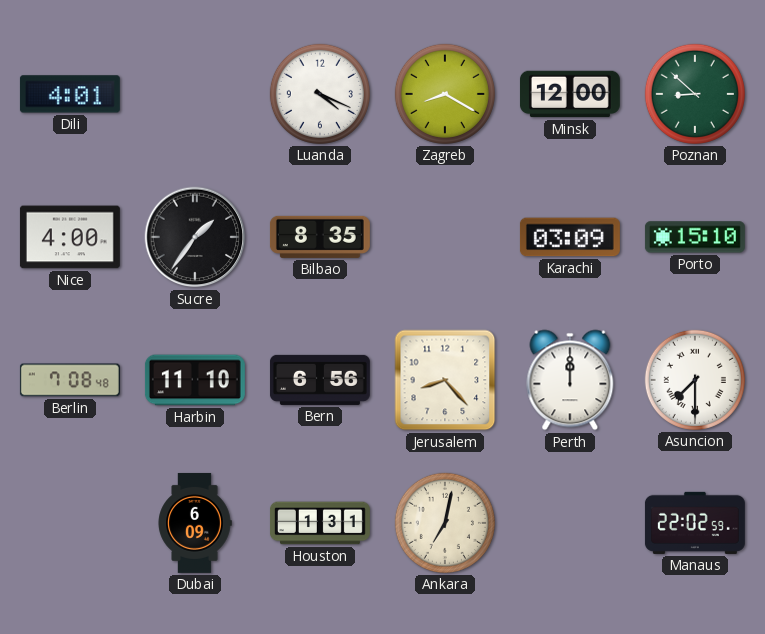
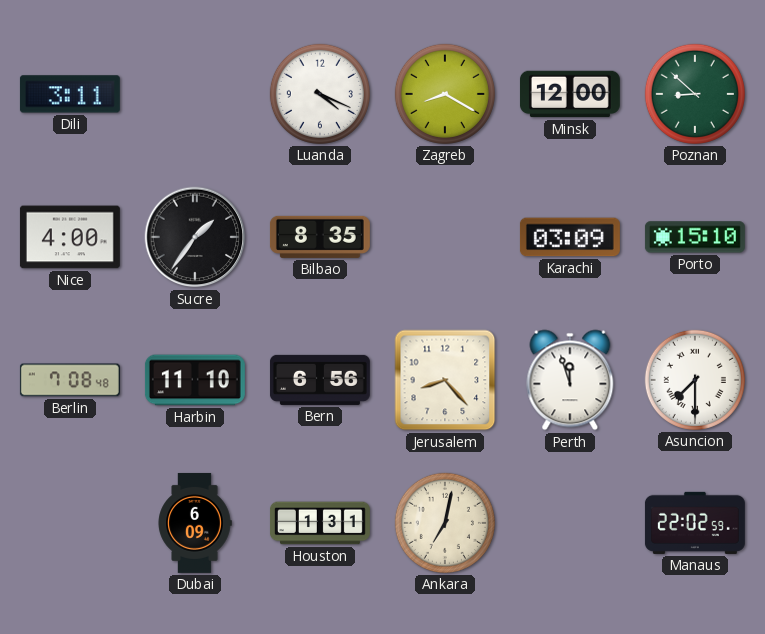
Dili: 4:01 -> 3:11 (70, 94)
Perth: 12:00 -> 11:57 (570, 380)
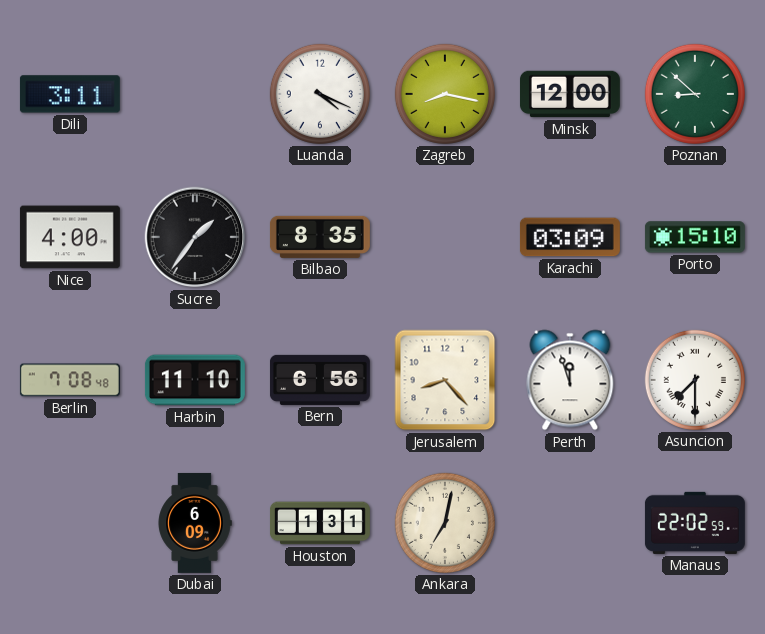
Zagreb: 8:20 -> 8:17 (445, 94)
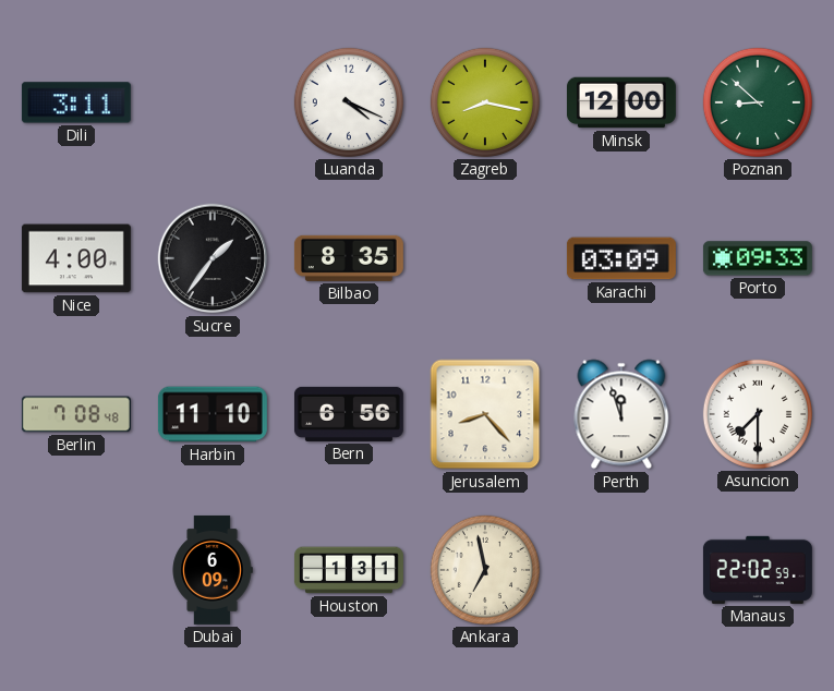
Porto: 15:10 -> 09:33 (758, 258)
Ankara: 7:02 -> 6:58 (485, 570)
